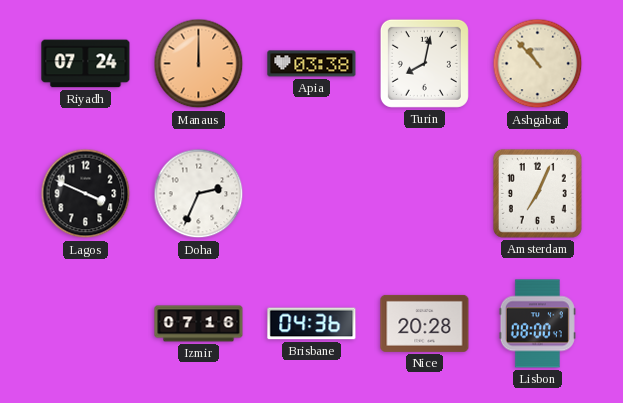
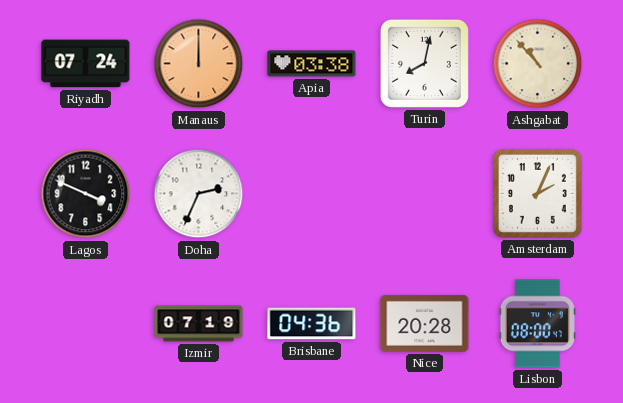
Amsterdam: 7:04 -> 2:04 (537, 193)
Izmir: 07:16 -> 07:19 (199, 324)
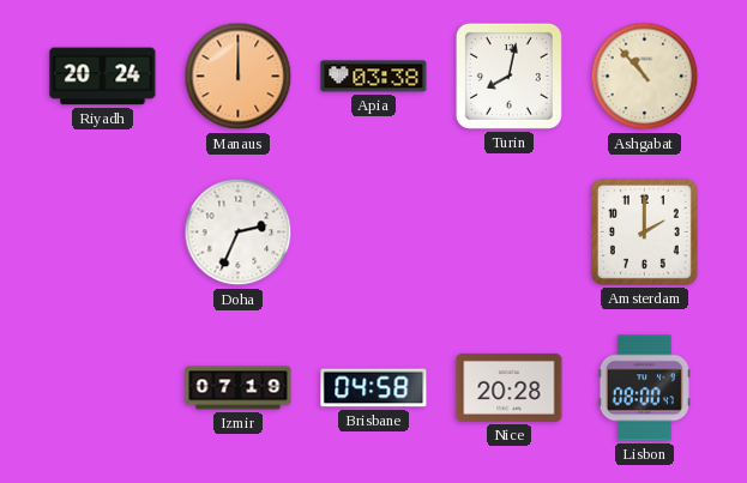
Riyadh: 07:24 -> 20:24 (103, 77)
Lagos: 3:49 -> none (86, 194)
Amsterdam: 2:04 -> 2:00 (644, 231)
Brisbane: 04:36 -> 04:58 (374, 388)
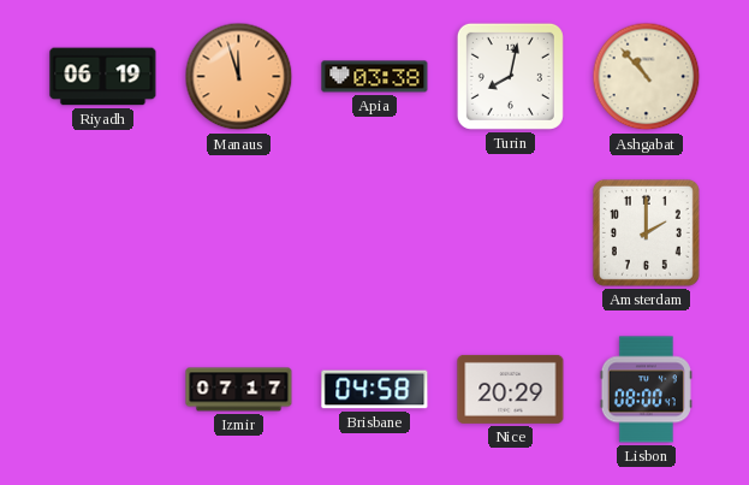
Riyadh: 20:24 -> 06:19 (103, 77)
Manaus: 12:00 -> 11:57 (239, 77)
Doha: 2:34 -> none (239, 233)
Izmir: 07:19 -> 07:17 (239, 390)
Nice: 20:28 -> 20:29 (511, 389)
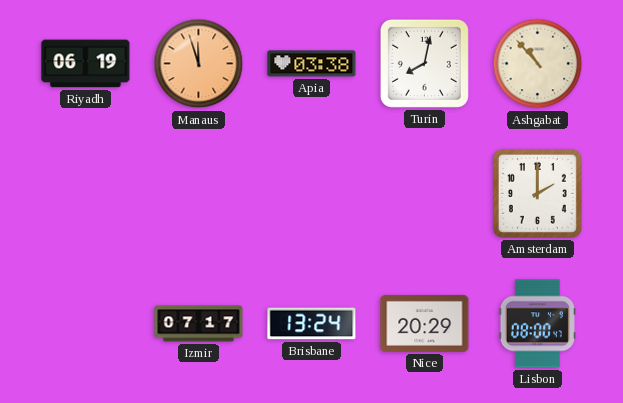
Brisbane: 04:58 -> 13:24 (312, 324)
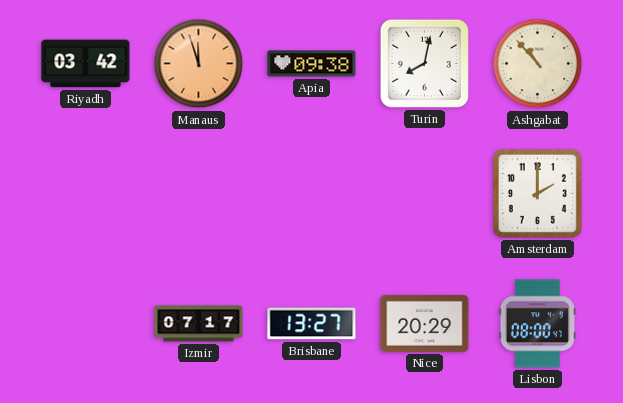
Riyadh: 06:19 -> 03:42 (86, 64)
Apia: 03:38 -> 09:38 (312, 64)
Brisbane: 13:24 -> 13:27 (312, 324)
